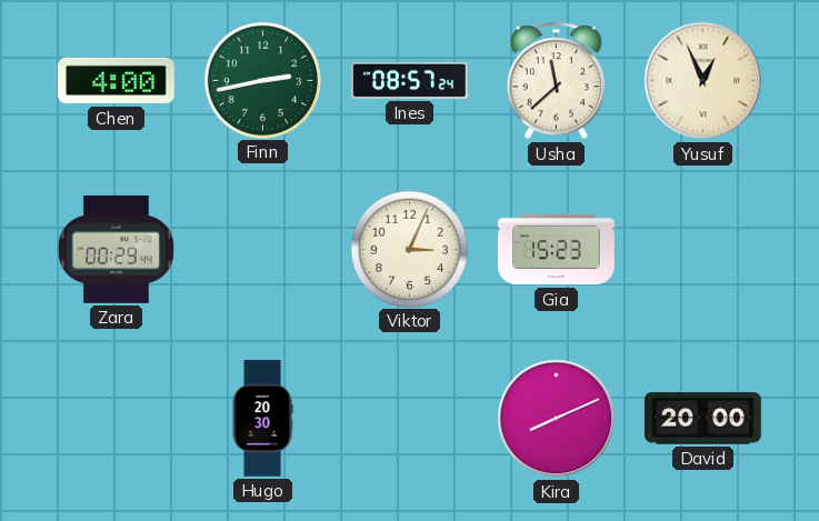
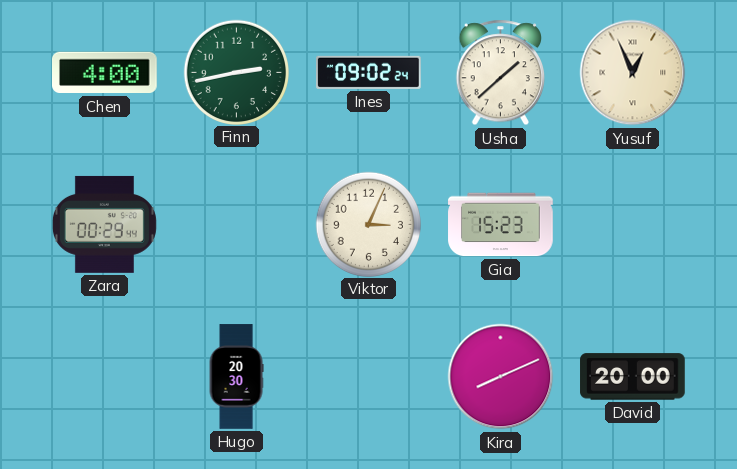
Ines: 08:57 -> 09:02 (369, 72)
Usha: 11:38 -> 1:38 (500, 73)
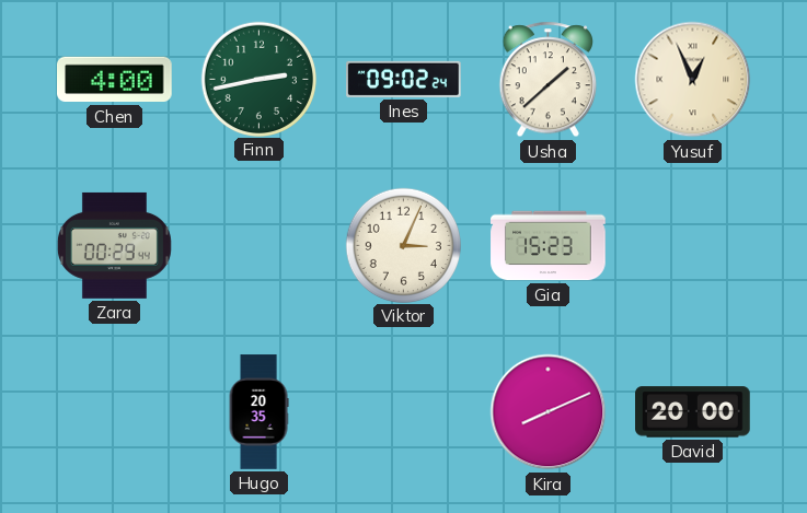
Hugo: 20:30 -> 20:35 (258, 412)
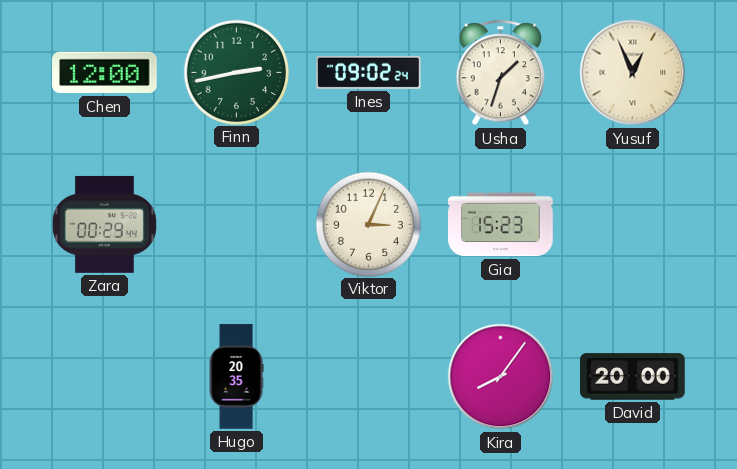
Chen: 4:00 -> 12:00 (105, 73)
Usha: 1:38 -> 1:33 (500, 73)
Kira: 8:11 -> 8:06 (501, 377)
